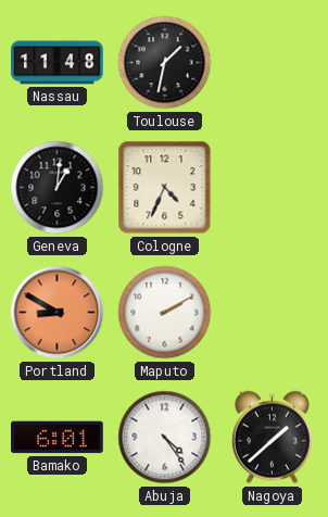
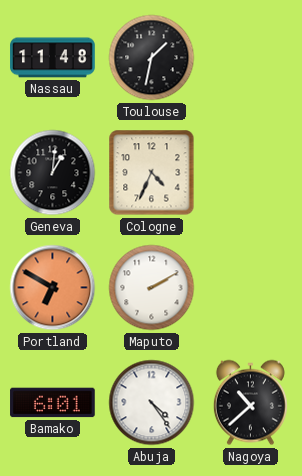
Portland: 8:50 -> 6:50 (53, 288)
Nagoya: 1:38 -> 10:38 (250, 403)
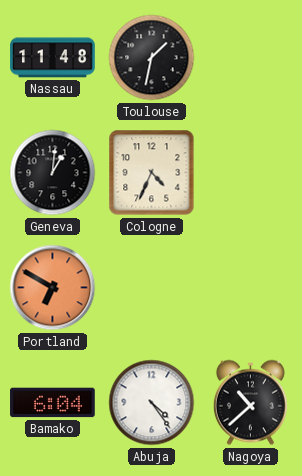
Maputo: 2:10 -> none (152, 288)
Bamako: 6:01 -> 6:04 (53, 403)
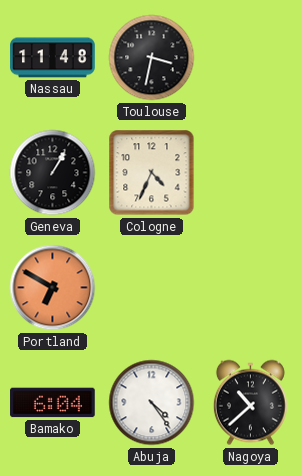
Toulouse: 1:32 -> 3:32 (152, 58)
Geneva: 1:01 -> 1:05 (53, 173)
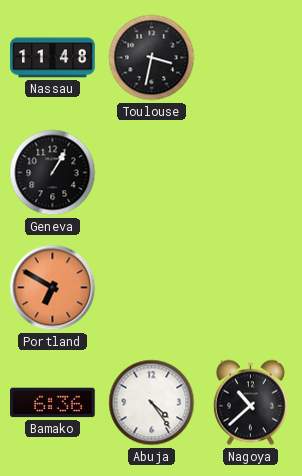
Cologne: 4:34 -> none (152, 173)
Bamako: 6:04 -> 6:36 (53, 403)
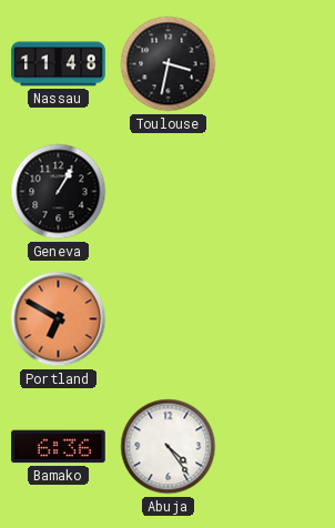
Nagoya: 10:38 -> none (250, 403)
